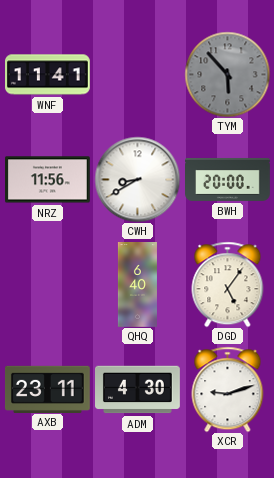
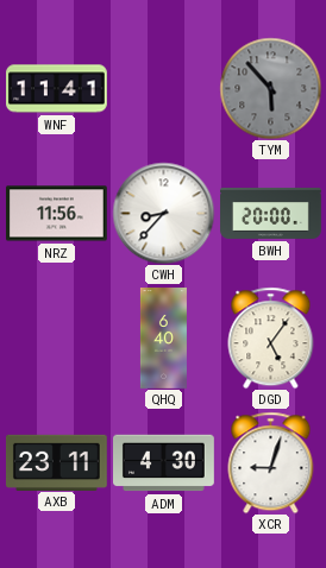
CWH: 8:40 -> 8:37 (163, 213)
XCR: 9:12 -> 9:03 (271, 462)
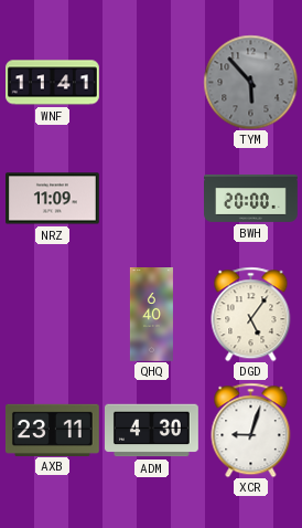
NRZ: 11:56 -> 11:09 (53, 199)
CWH: 8:37 -> none (163, 213)
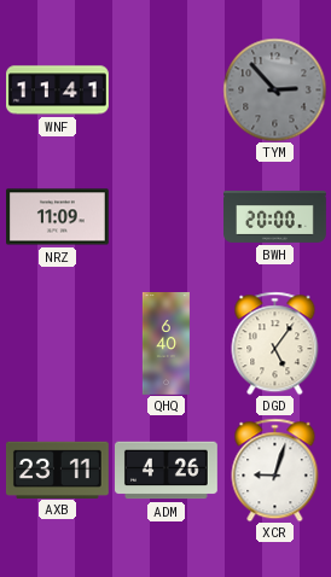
TYM: 5:53 -> 2:53 (274, 89)
ADM: 4:30 -> 4:26 (167, 471)
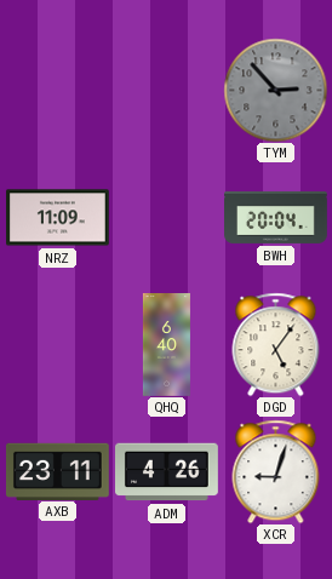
WNF: 11:41 -> none (58, 91)
BWH: 20:00 -> 20:04 (276, 217)
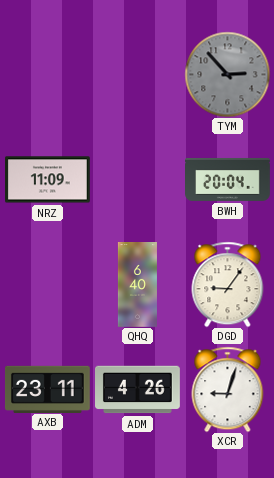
DGD: 5:06 -> 9:06 (228, 284)
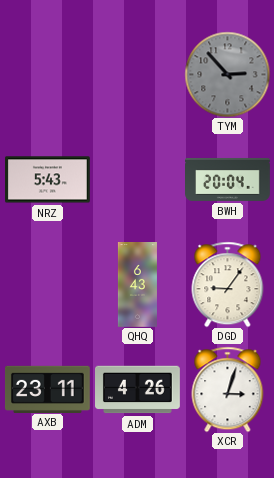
NRZ: 11:09 -> 5:43 (48, 180)
QHQ: 6:40 -> 6:43 (137, 285)
XCR: 9:03 -> 3:03 (228, 389)
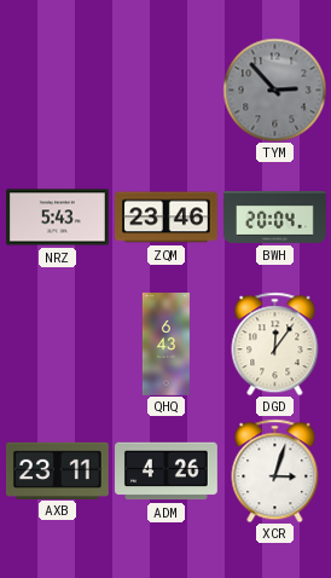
ZQM: none -> 23:46 (167, 218)
DGD: 9:06 -> 12:06 (275, 343)
